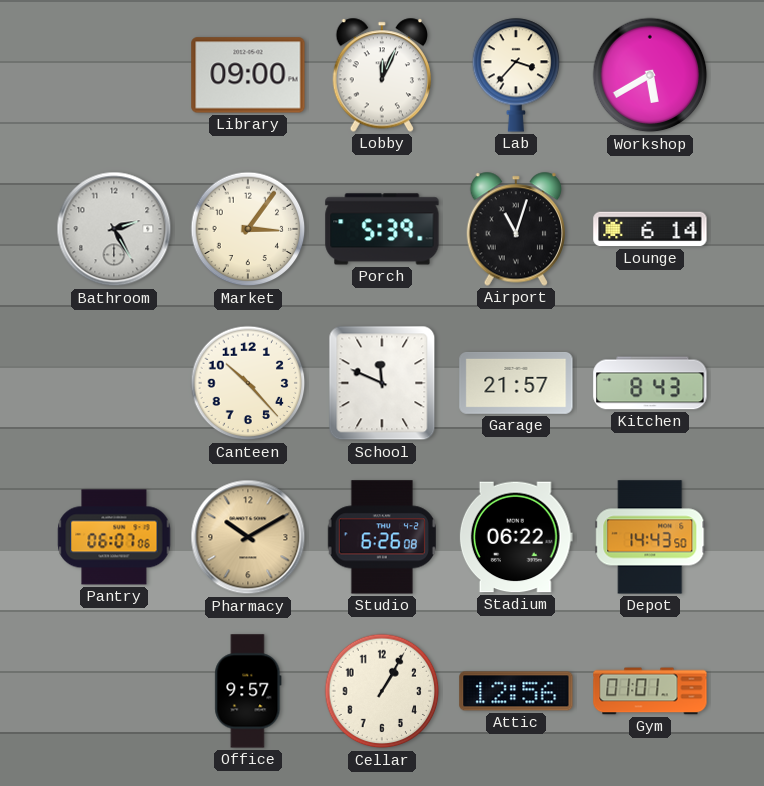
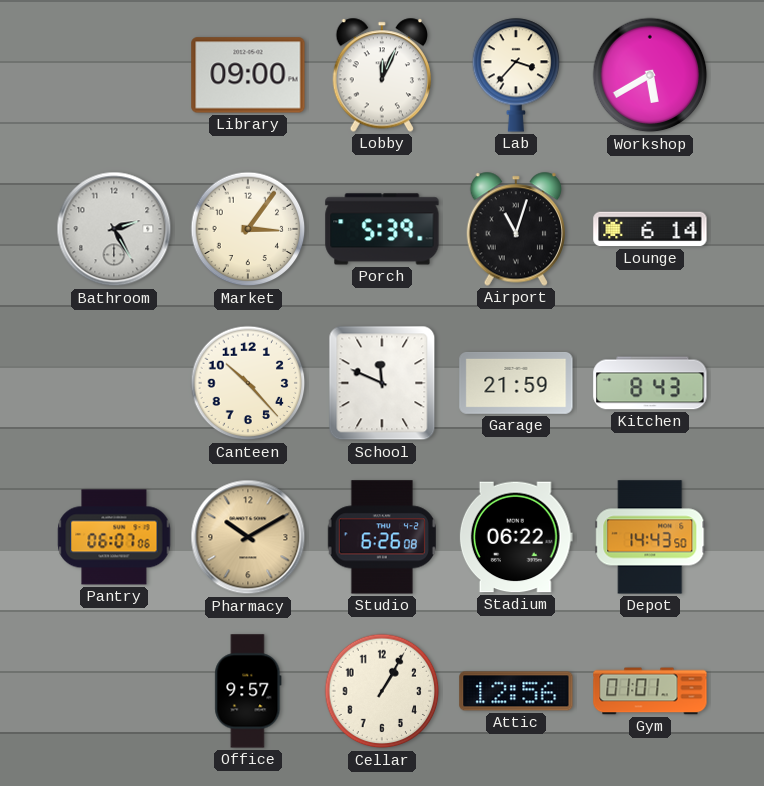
Garage: 21:57 -> 21:59 (516, 383)
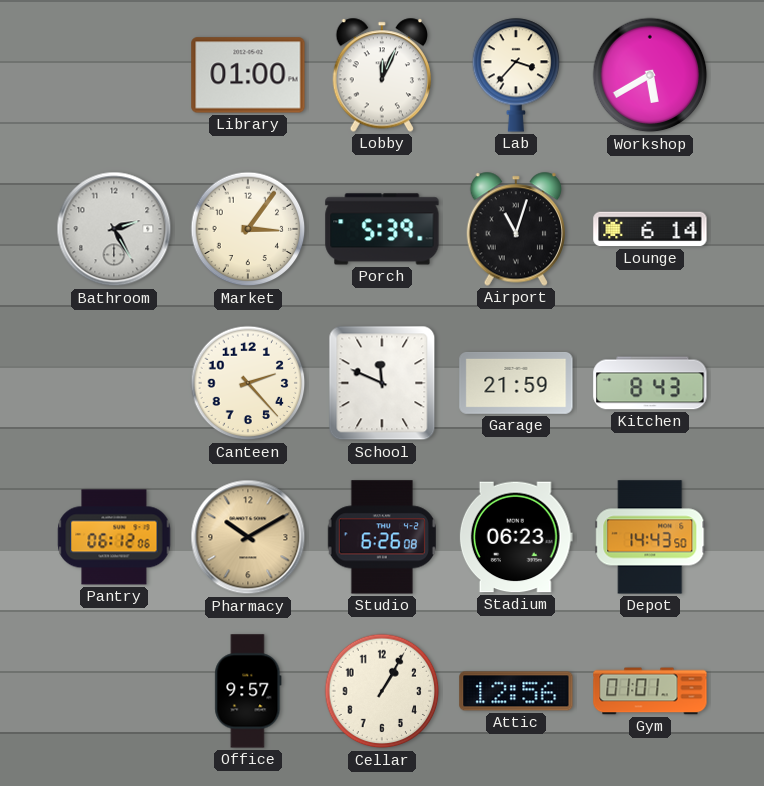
Library: 09:00 -> 01:00 (248, 75)
Canteen: 10:23 -> 2:23 (248, 383)
Pantry: 06:07 -> 06:12 (114, 537)
Stadium: 06:22 -> 06:23 (516, 537)
